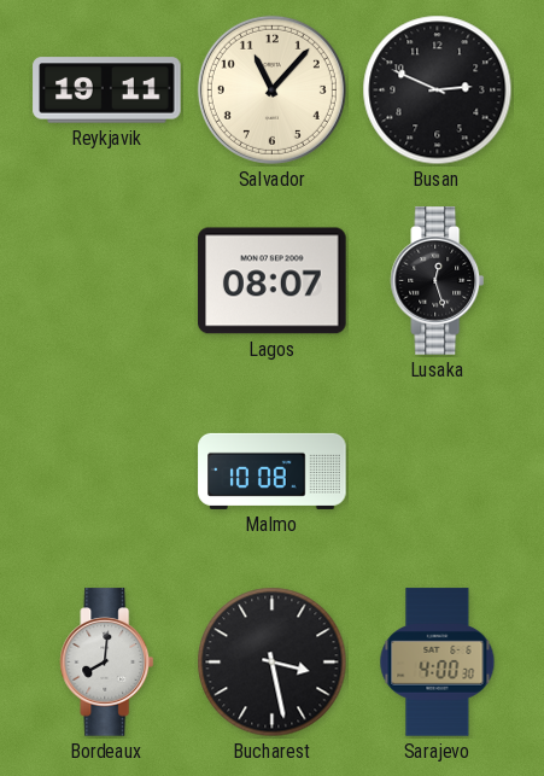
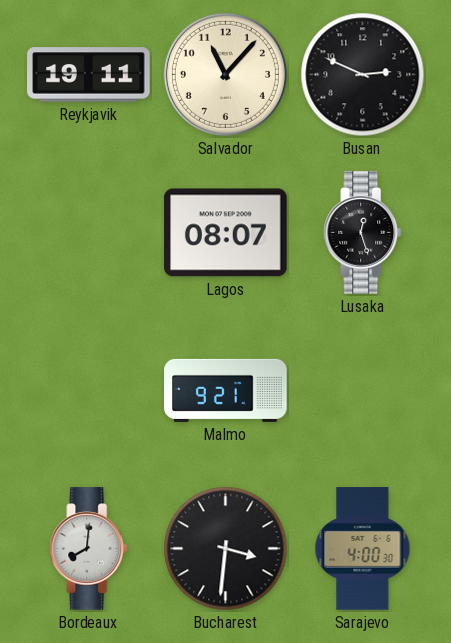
Malmo: 10:08 -> 9:21 (226, 390)
Bucharest: 3:28 -> 3:31 (226, 549)
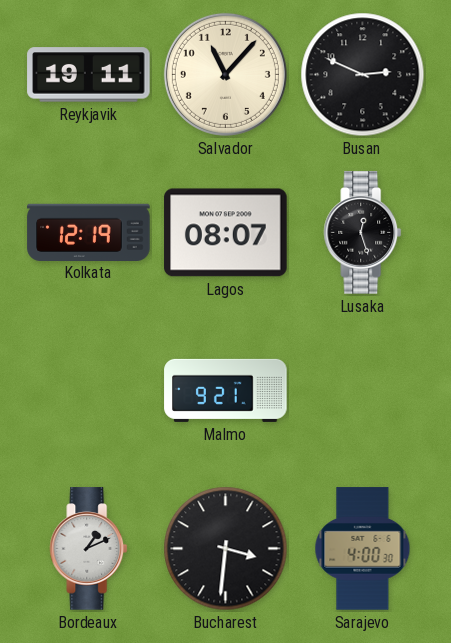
Kolkata: none -> 12:19 (89, 232)
Bordeaux: 8:01 -> 1:11 (89, 549)
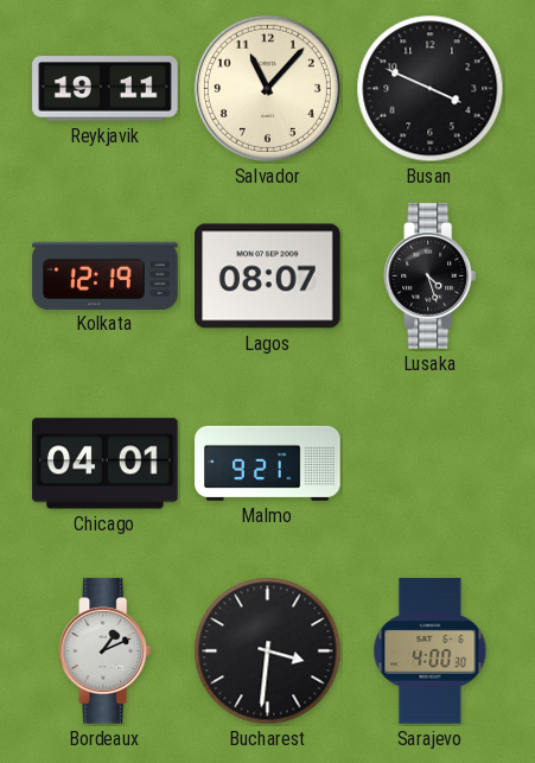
Busan: 2:49 -> 3:49 (431, 89)
Lusaka: 12:27 -> 4:27 (431, 276)
Chicago: none -> 04:01 (106, 464)
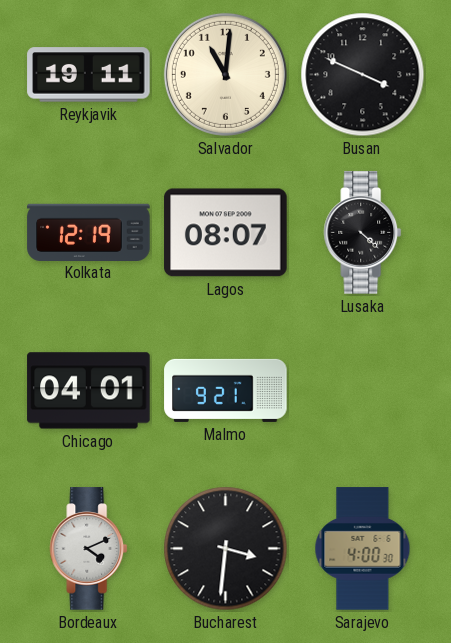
Salvador: 11:07 -> 11:01 (225, 74)
Lusaka: 4:27 -> 4:22 (363, 233)
Bordeaux: 1:11 -> 4:11 (89, 549)
